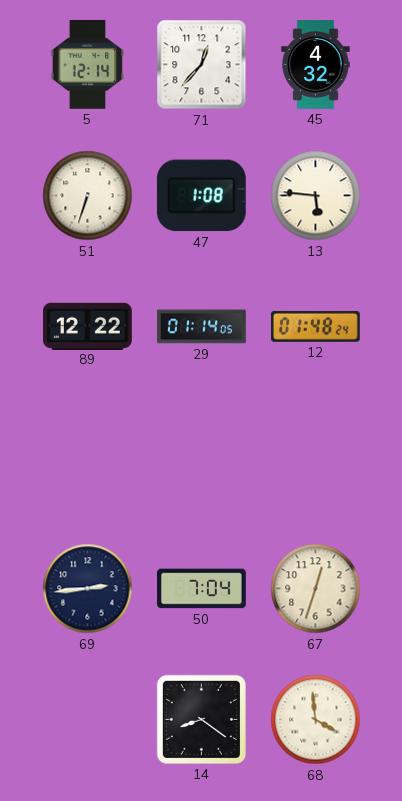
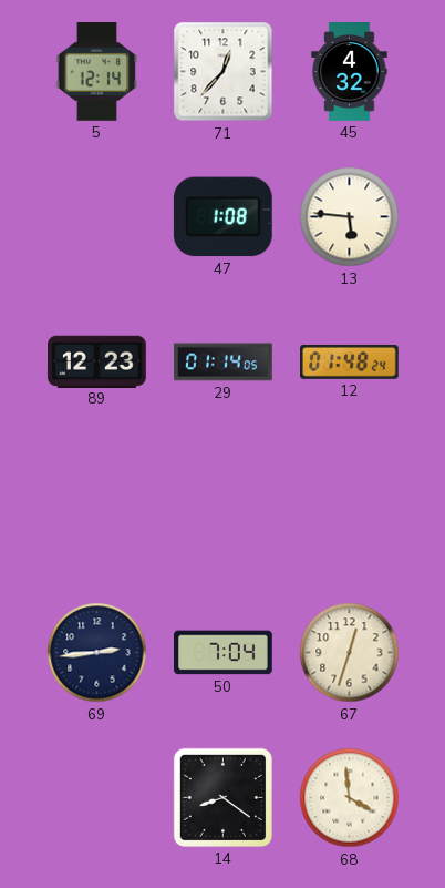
51: 6:33 -> none (88, 196)
89: 12:22 -> 12:23 (97, 361)
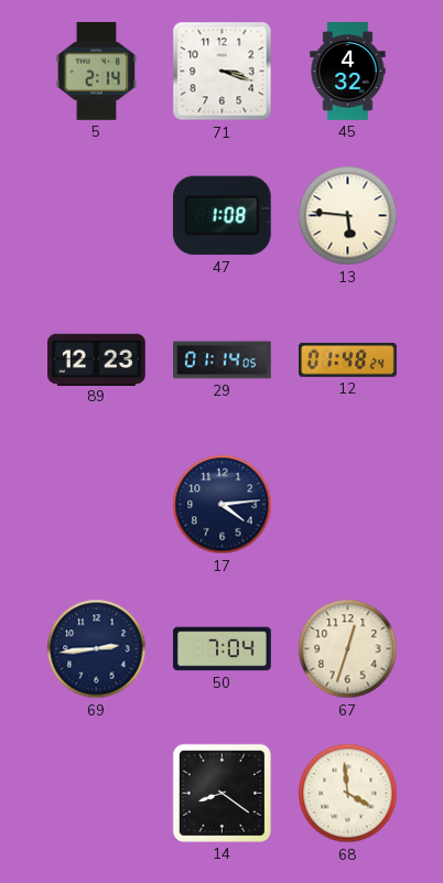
5: 12:14 -> 2:14 (97, 72)
71: 12:37 -> 3:18 (223, 72)
17: none -> 4:14 (223, 505)
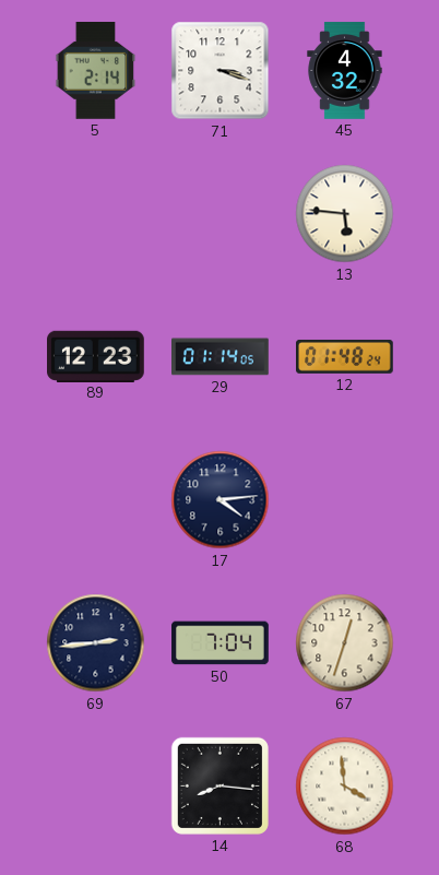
47: 1:08 -> none (221, 216)
14: 8:21 -> 8:16 (220, 785)
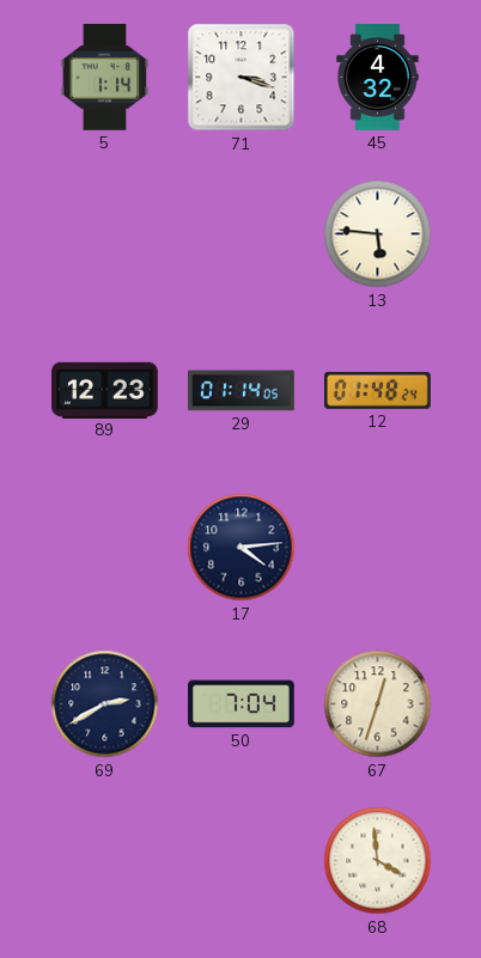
5: 2:14 -> 1:14 (105, 78)
69: 2:44 -> 2:40 (105, 704)
14: 8:16 -> none (220, 785)
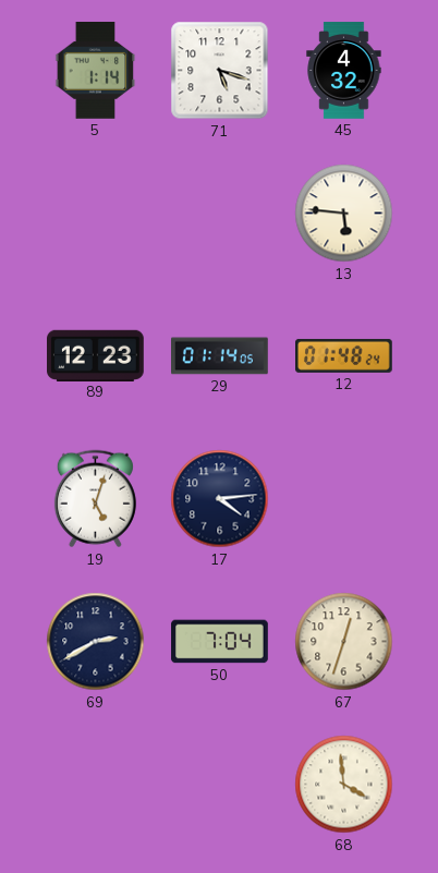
71: 3:18 -> 5:18 (220, 71)
19: none -> 5:03 (95, 499)
